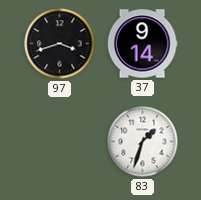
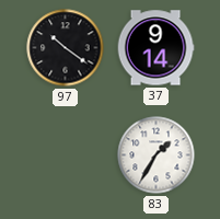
97: 3:42 -> 10:21 (66, 48)
83: 1:33 -> 1:35 (157, 155)
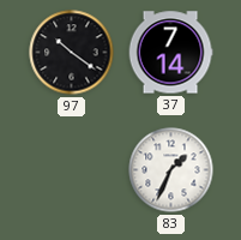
37: 9:14 -> 7:14 (170, 53)
83: 1:35 -> 1:34 (171, 170)
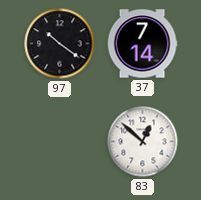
83: 1:34 -> 12:52 (143, 142)
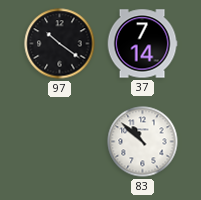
83: 12:52 -> 10:52 (143, 142)
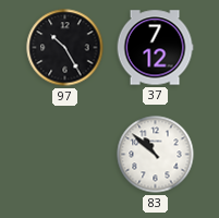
97: 10:21 -> 10:25 (65, 48)
37: 7:14 -> 7:12 (155, 48)
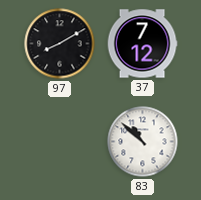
97: 10:25 -> 8:10 (60, 44)
